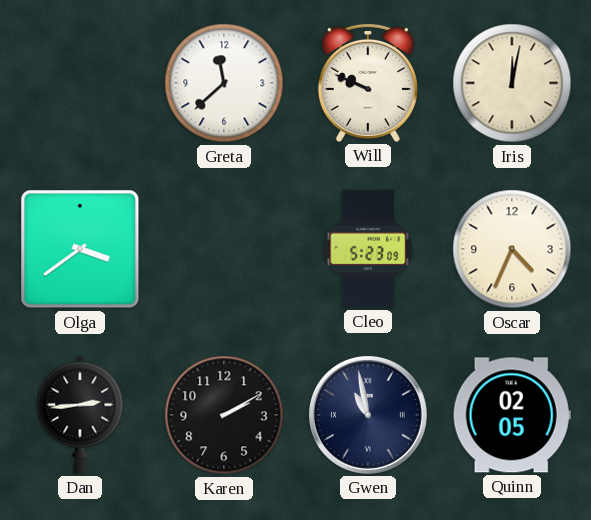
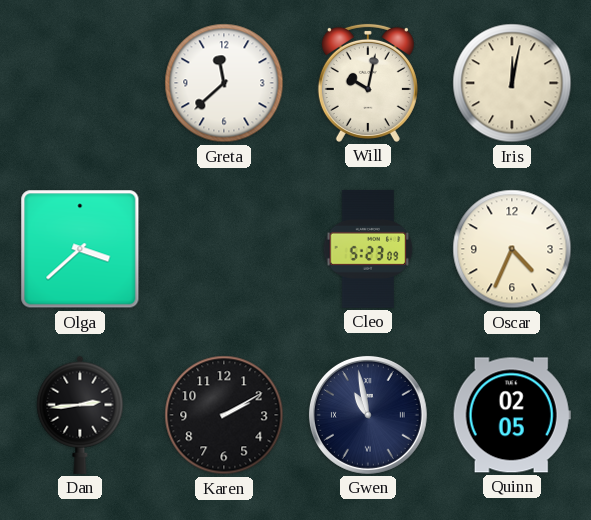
Will: 9:49 -> 10:02 (368, 83)
Olga: 3:39 -> 3:38 (80, 249)
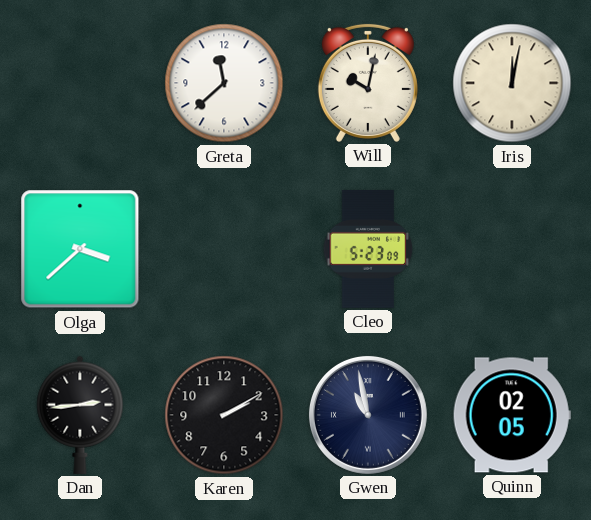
Oscar: 4:34 -> none (512, 249)
